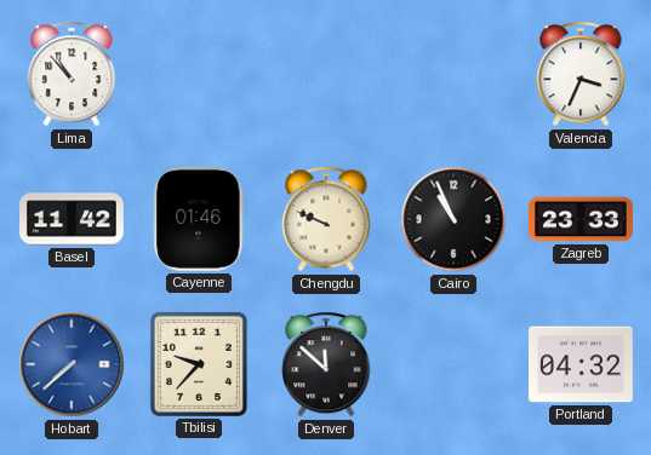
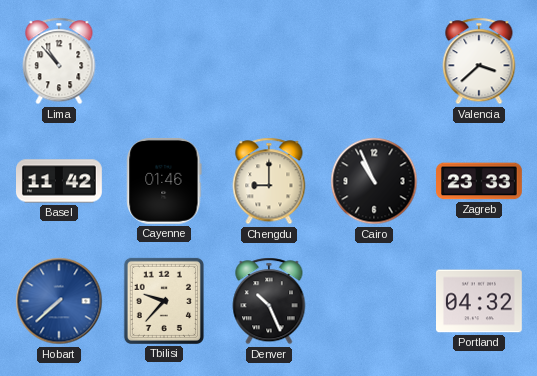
Valencia: 3:34 -> 3:38 (479, 61)
Chengdu: 9:49 -> 9:00 (269, 181)
Denver: 11:52 -> 10:26 (269, 301)
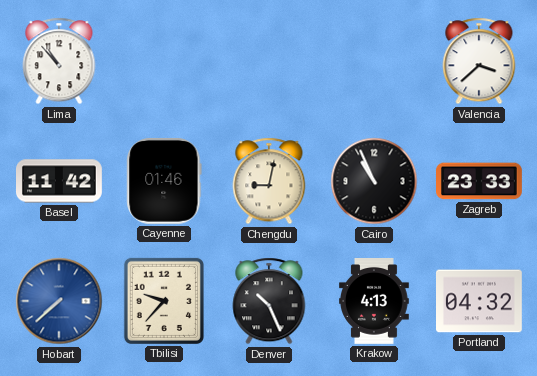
Chengdu: 9:00 -> 9:02 (269, 181)
Krakow: none -> 4:13 (375, 302)
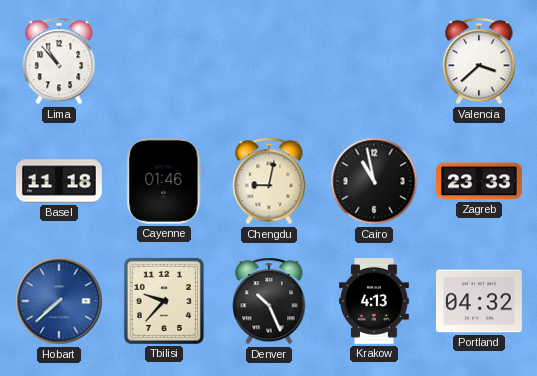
Basel: 11:42 -> 11:18 (60, 181)
Cairo: 10:56 -> 10:58 (374, 181)
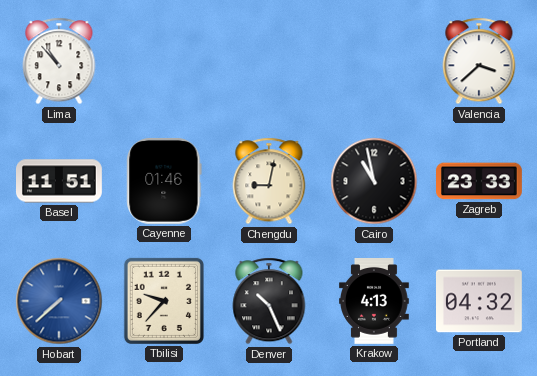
Basel: 11:18 -> 11:51 (60, 181)
